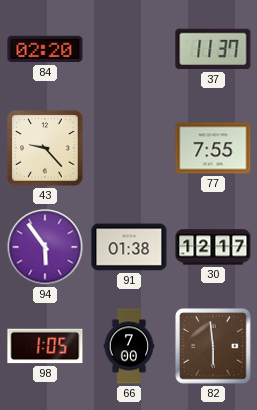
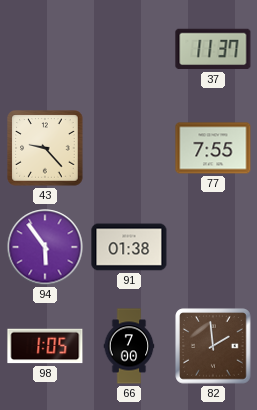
84: 02:20 -> none (45, 49)
30: 12:17 -> none (213, 247)
82: 5:59 -> 1:59 (213, 346)
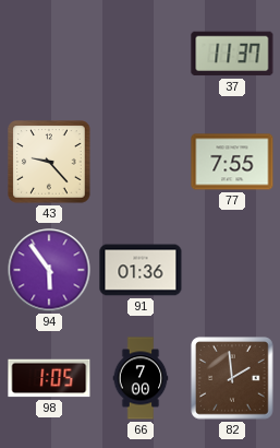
91: 01:38 -> 01:36 (141, 270)
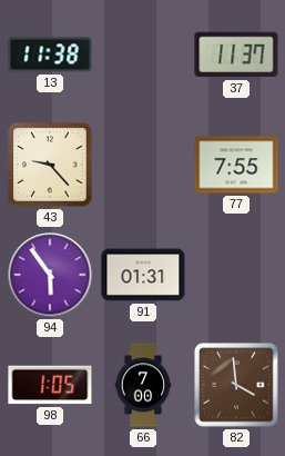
13: none -> 11:38 (50, 54)
91: 01:36 -> 01:31 (143, 275)
82: 1:59 -> 3:59 (236, 385)
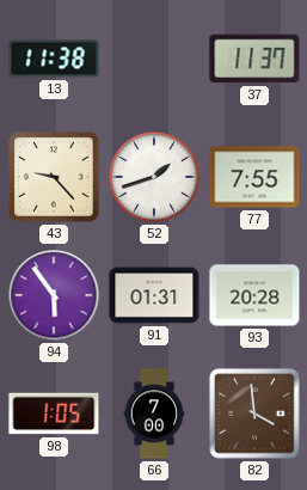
52: none -> 1:42 (154, 177)
93: none -> 20:28 (254, 295)
